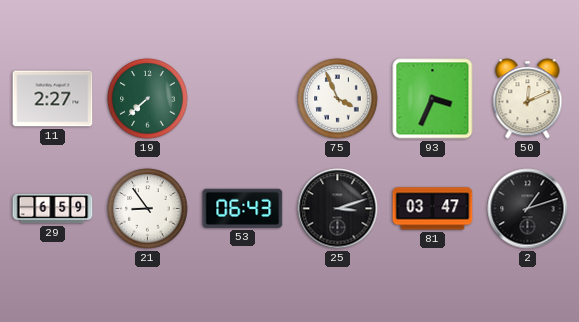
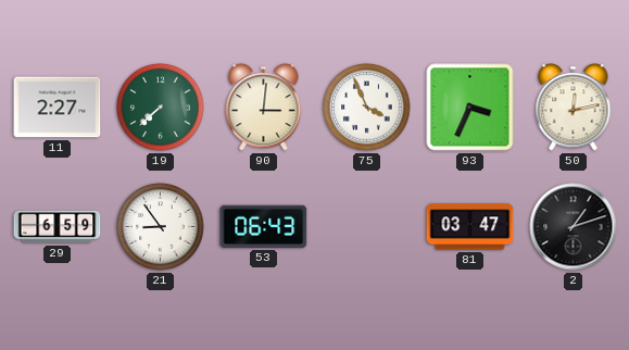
90: none -> 3:01 (264, 108)
50: 12:11 -> 12:13 (574, 108)
25: 3:12 -> none (338, 209)
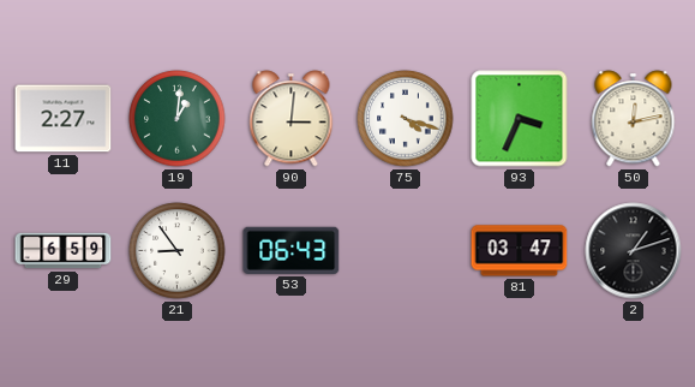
19: 7:38 -> 1:01 (178, 119)
75: 3:56 -> 4:18 (406, 119)
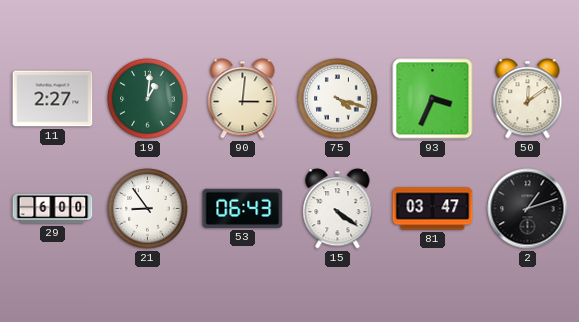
50: 12:13 -> 12:09 (528, 99)
29: 6:59 -> 6:00 (53, 209)
15: none -> 4:21 (338, 209)
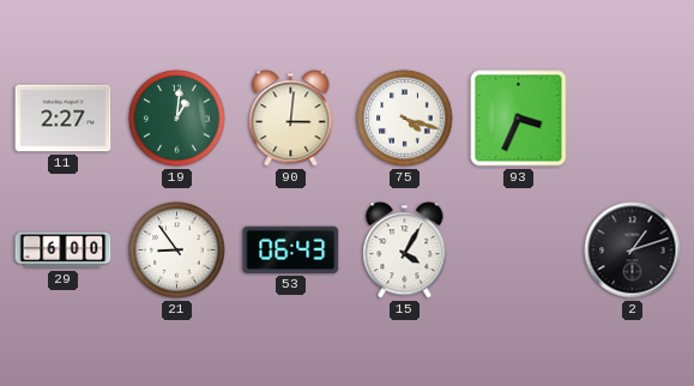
50: 12:09 -> none (528, 99)
15: 4:21 -> 4:05 (405, 251)
81: 03:47 -> none (433, 209)
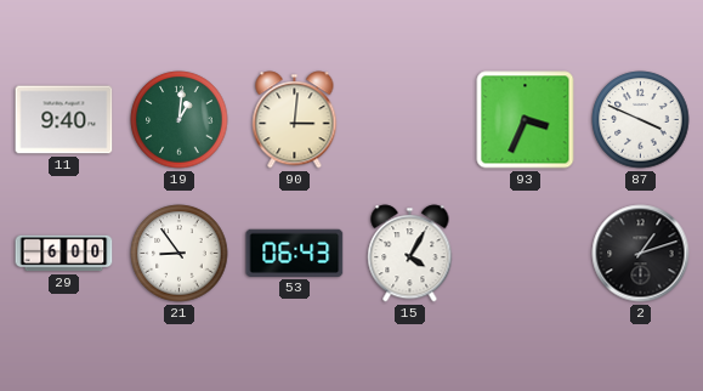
11: 2:27 -> 9:40 (64, 120)
75: 4:18 -> none (405, 119)
87: none -> 3:49 (641, 120)
